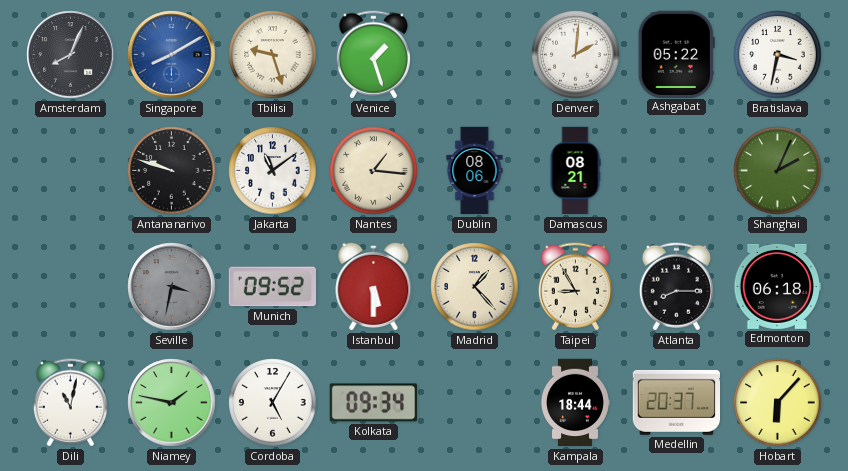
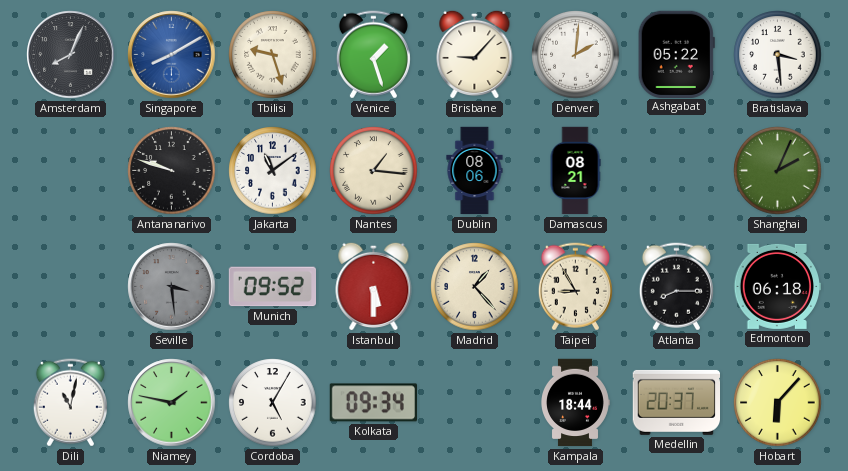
Brisbane: none -> 9:07 (475, 54)
Bratislava: 3:32 -> 3:29 (778, 55)
Seville: 3:32 -> 3:29 (172, 287)
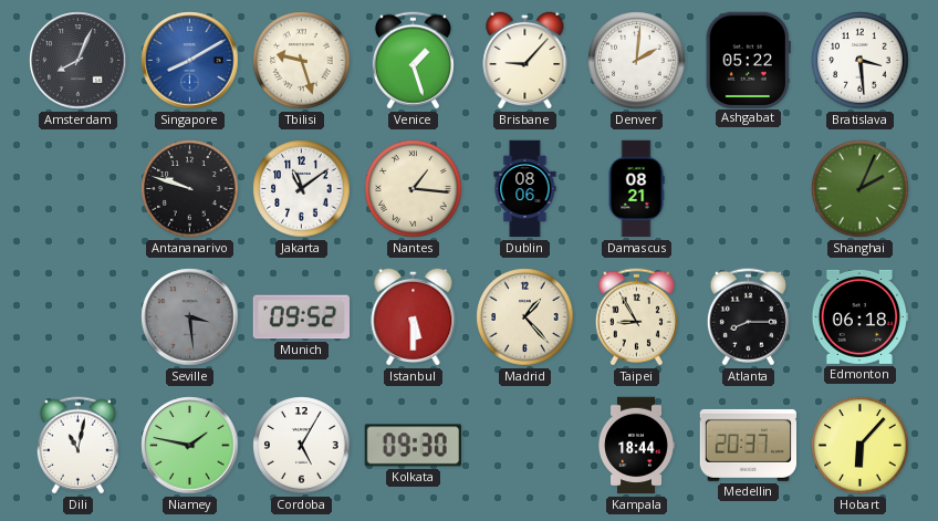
Kolkata: 09:34 -> 09:30 (413, 446)
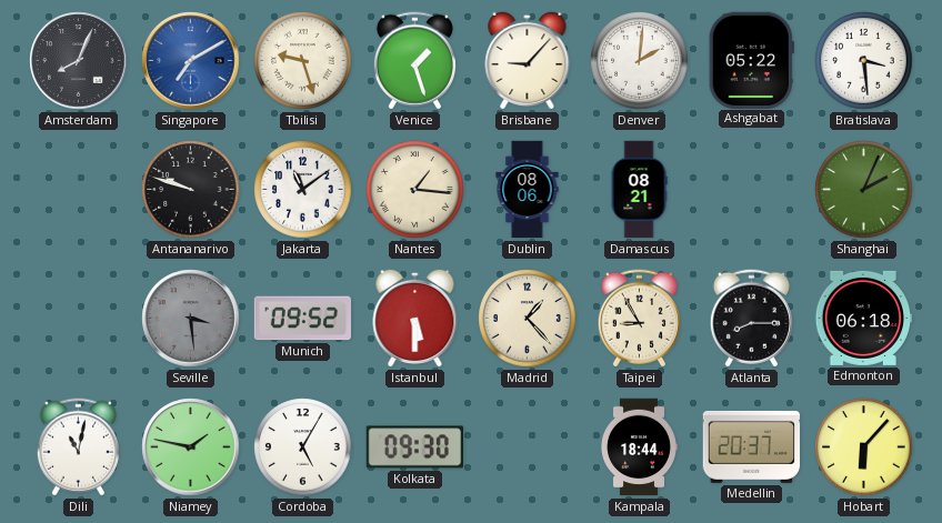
Singapore: 8:10 -> 7:10 (191, 61)
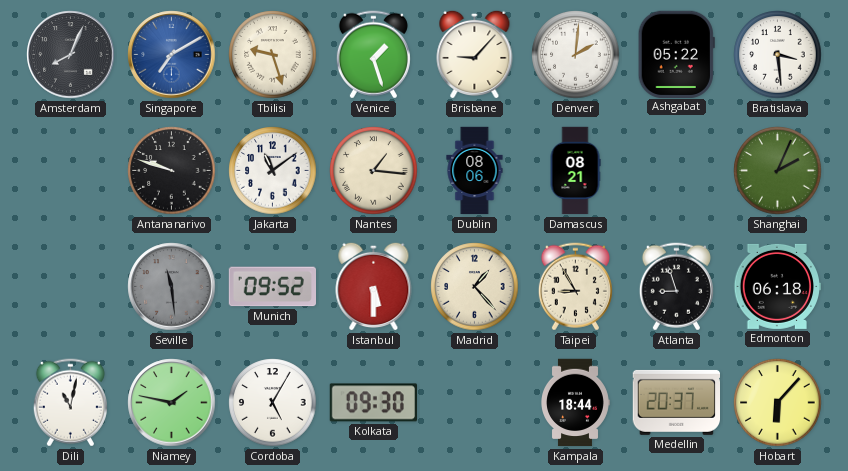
Seville: 3:29 -> 11:29 (172, 287)
Atlanta: 8:15 -> 8:57 (676, 287)
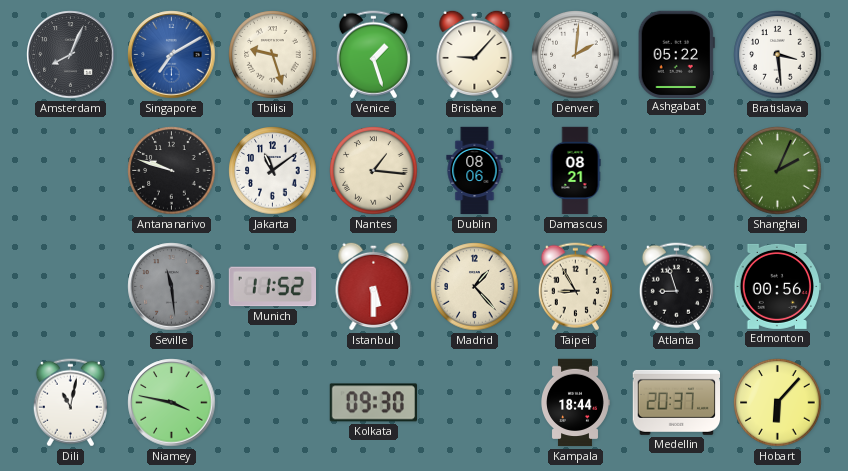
Munich: 09:52 -> 11:52 (272, 287)
Edmonton: 06:18 -> 00:56 (778, 286)
Niamey: 1:47 -> 3:47 (172, 403)
Cordoba: 5:05 -> none (273, 403)
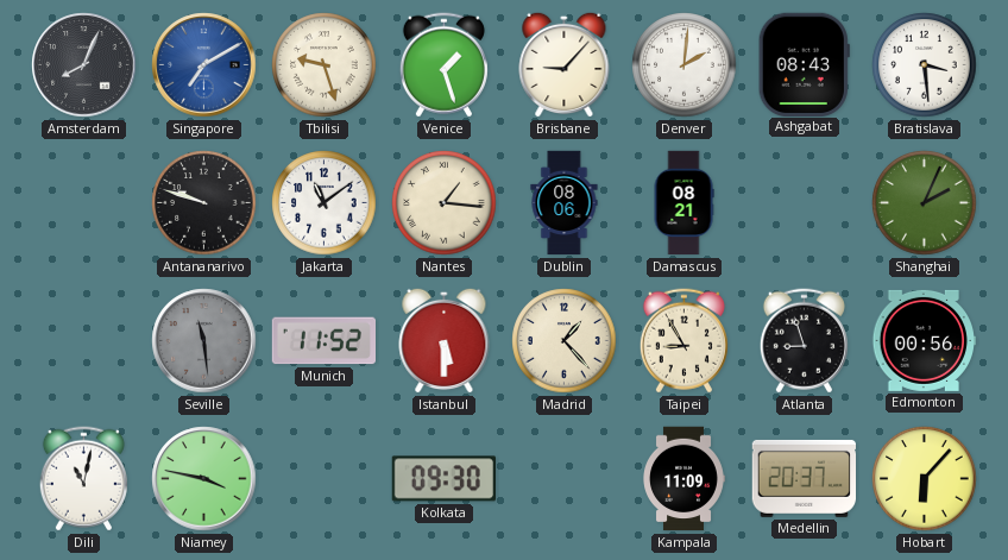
Ashgabat: 05:22 -> 08:43 (804, 64)
Kampala: 18:44 -> 11:09 (683, 479)
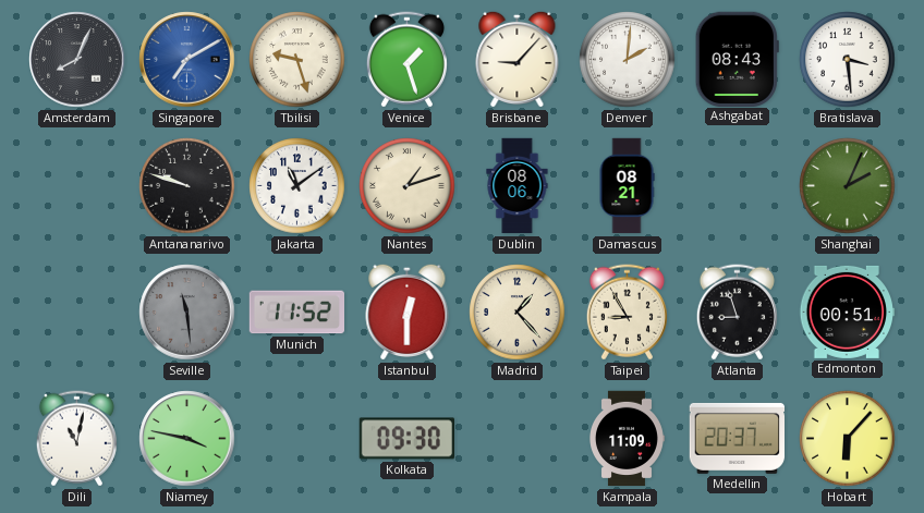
Nantes: 1:16 -> 1:12 (408, 186)
Istanbul: 5:30 -> 12:30 (408, 312)
Edmonton: 00:56 -> 00:51 (848, 312)
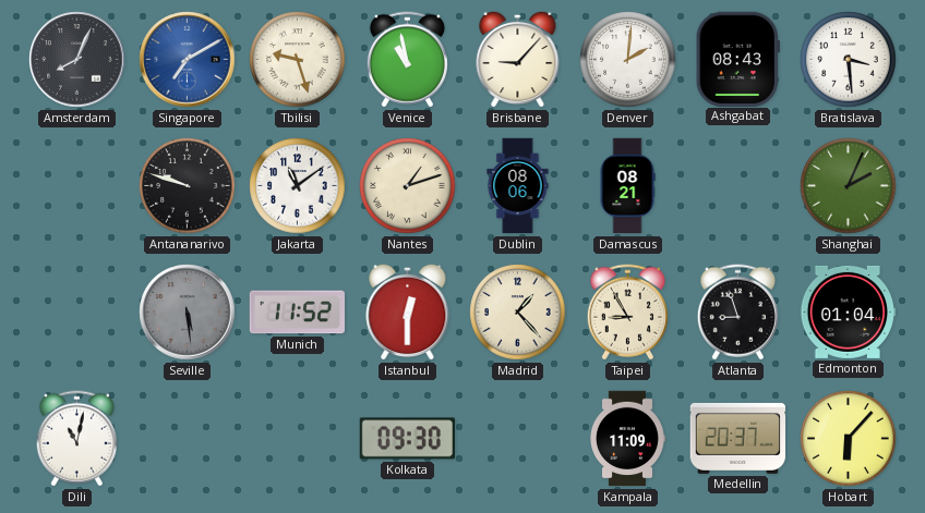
Venice: 1:27 -> 10:58 (407, 60)
Seville: 11:29 -> 5:29 (188, 313)
Edmonton: 00:51 -> 01:04 (849, 312)
Niamey: 3:47 -> none (187, 439)
